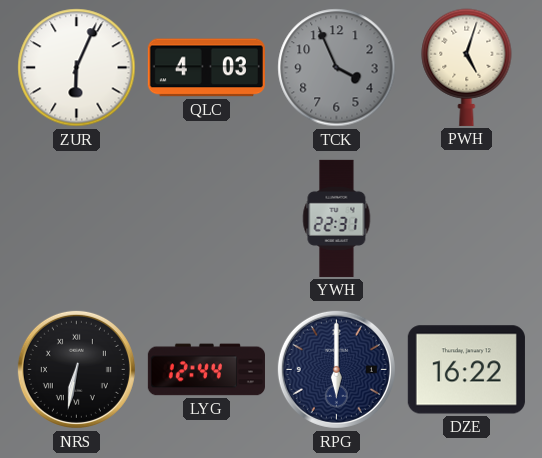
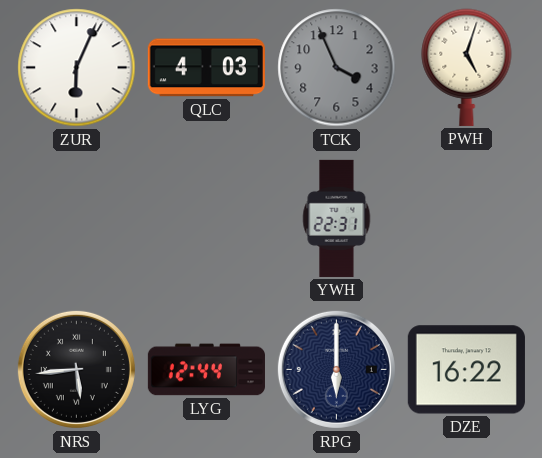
NRS: 6:32 -> 5:44 (76, 369)
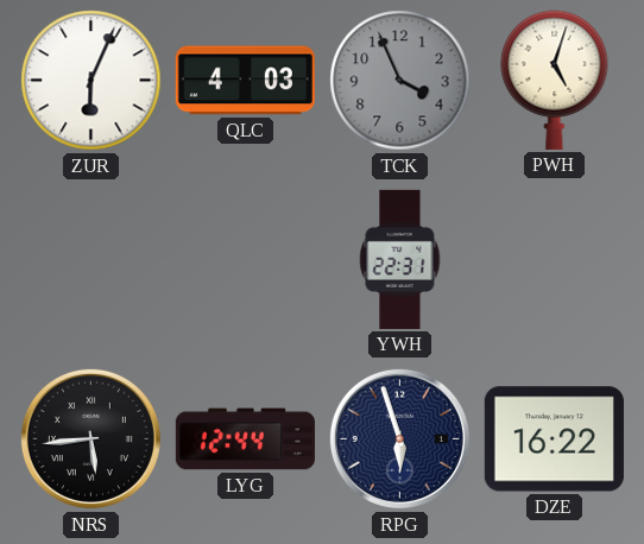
RPG: 6:00 -> 5:57 (399, 438)
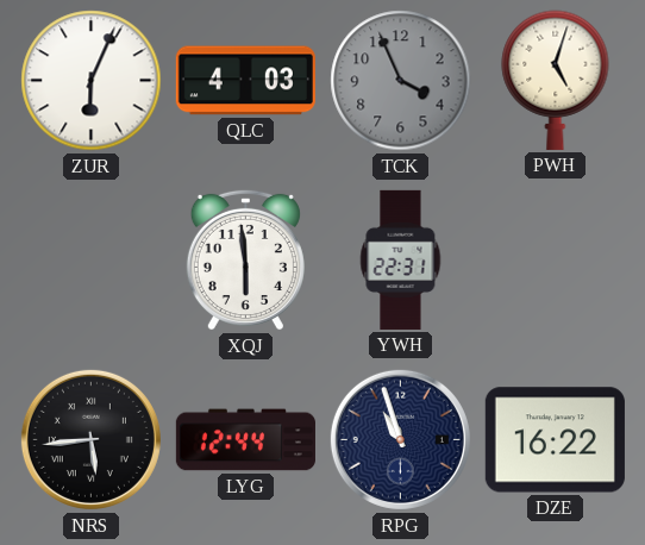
XQJ: none -> 5:59 (245, 259)
RPG: 5:57 -> 10:57 (400, 439)
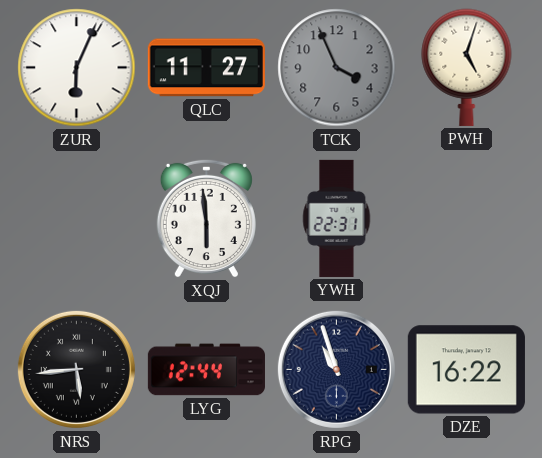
QLC: 4:03 -> 11:27 (206, 68)
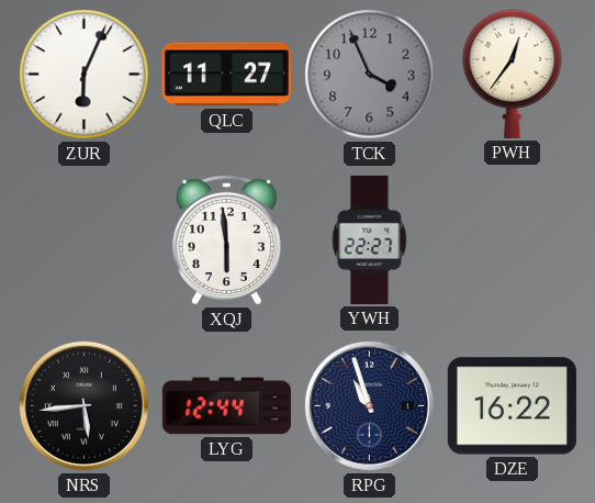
PWH: 5:03 -> 12:36 (513, 74)
YWH: 22:31 -> 22:27 (370, 239)
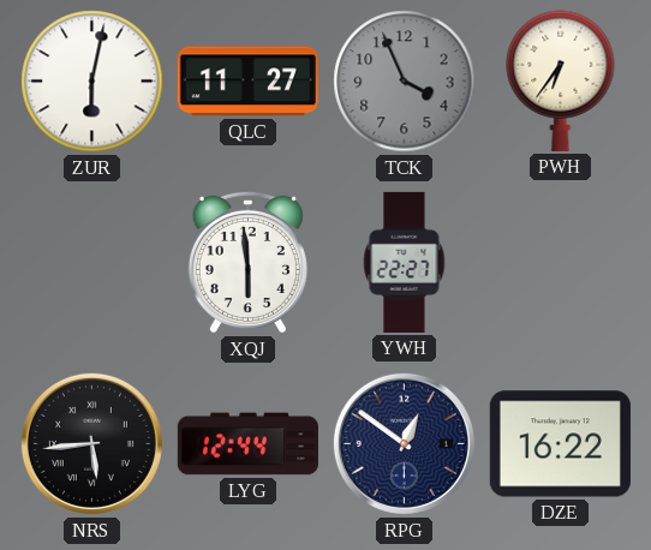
ZUR: 6:04 -> 6:02 (92, 82)
PWH: 12:36 -> 6:36 (561, 80)
RPG: 10:57 -> 12:51 (404, 443)
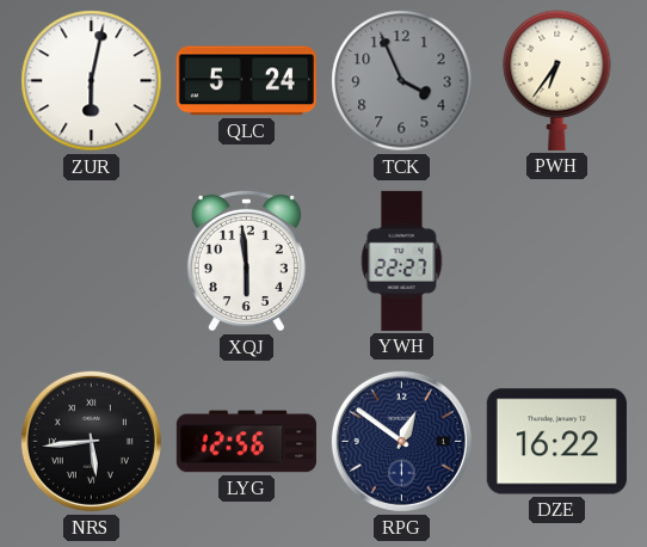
QLC: 11:27 -> 5:24 (246, 81)
LYG: 12:44 -> 12:56 (246, 442)
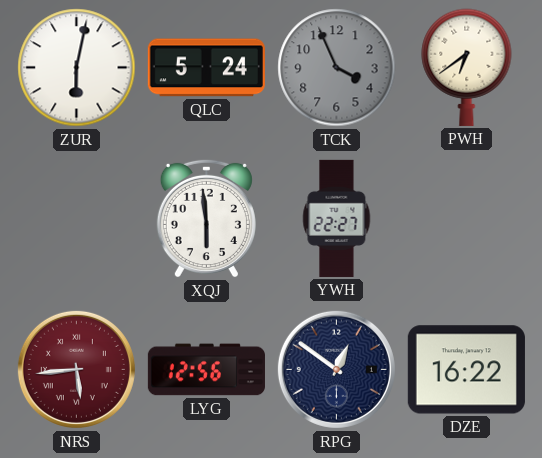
PWH: 6:36 -> 6:39 (467, 67)
NRS dial: black -> burgundy (76, 369)
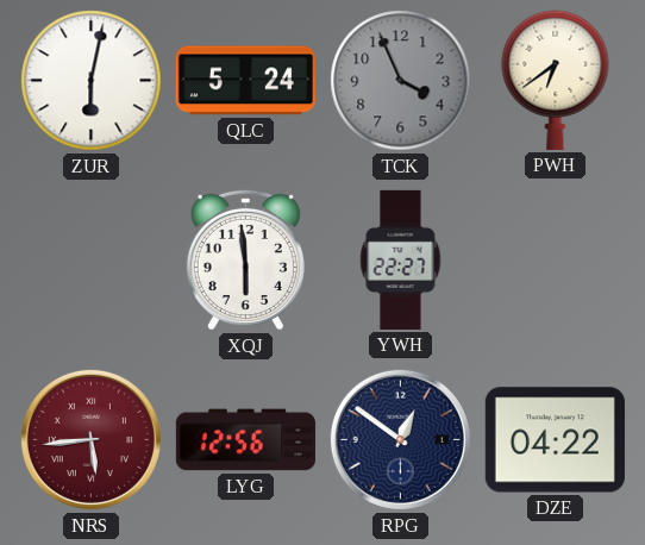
DZE: 16:22 -> 04:22 (555, 440)
